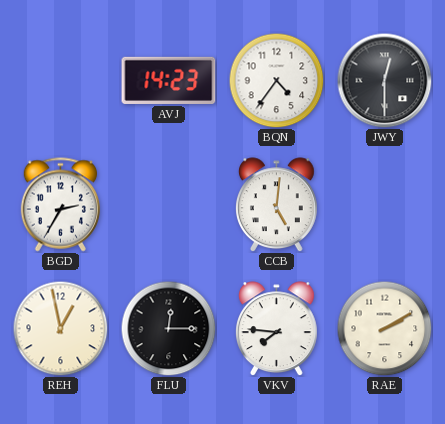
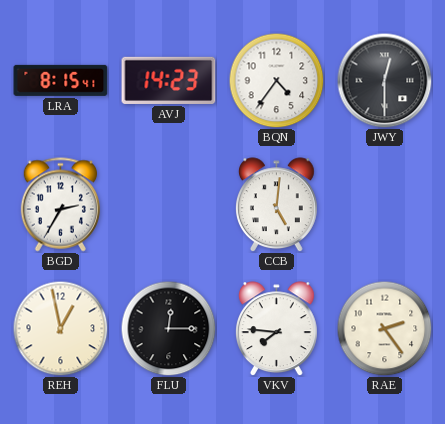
LRA: none -> 8:15 (61, 80)
RAE: 2:10 -> 2:24 (384, 328)
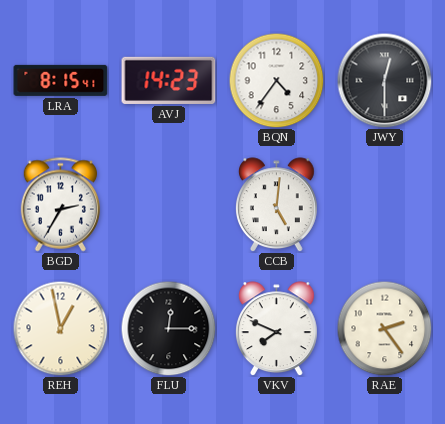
VKV: 7:46 -> 7:49 (276, 329)
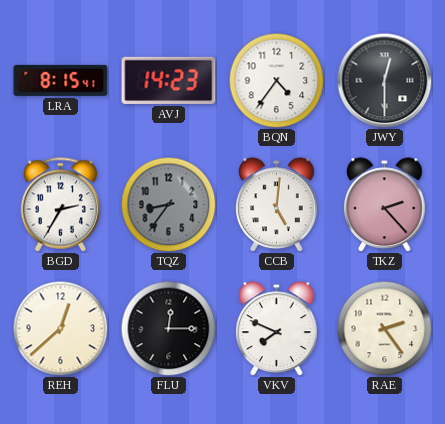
TQZ: none -> 8:36 (168, 204)
TKZ: none -> 2:23 (384, 205)
REH: 12:58 -> 12:38 (60, 328)
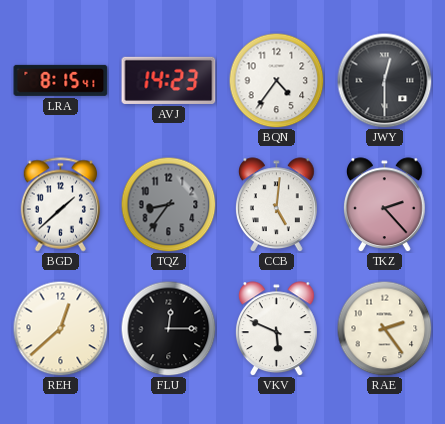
BGD: 2:35 -> 1:38 (60, 205)
VKV: 7:49 -> 5:49 (276, 329)
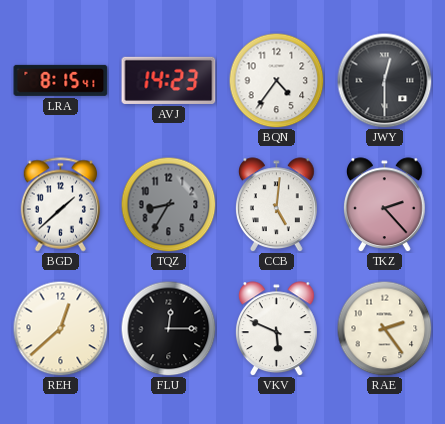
TQZ: 8:36 -> 8:35 (168, 204)
